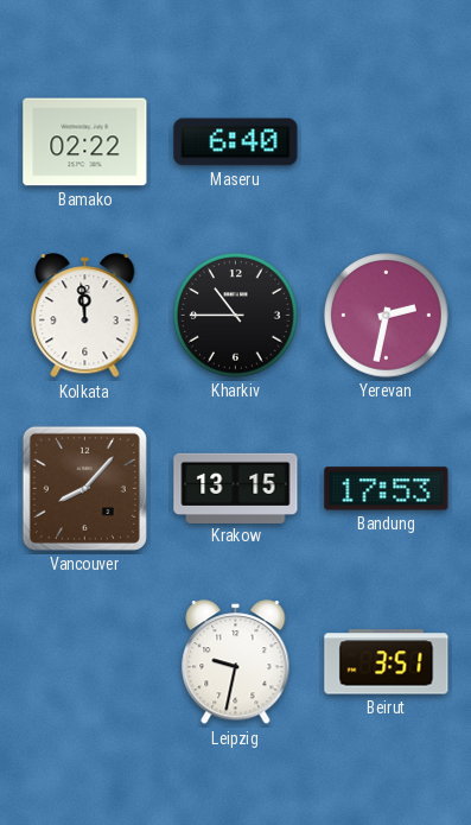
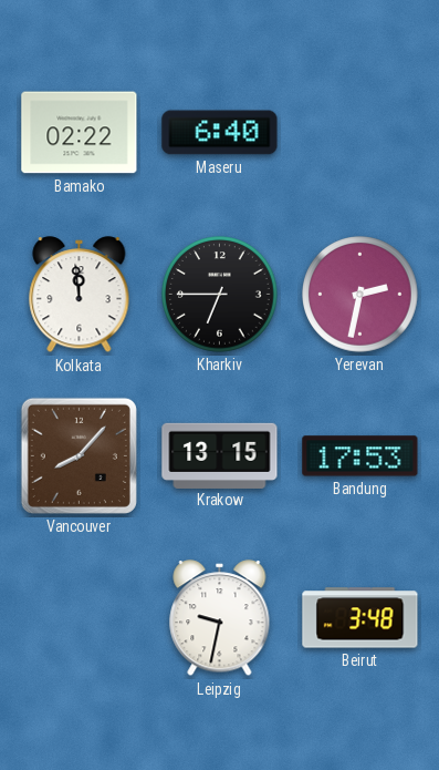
Kharkiv: 10:45 -> 6:45 (220, 295)
Beirut: 3:51 -> 3:48 (360, 618)
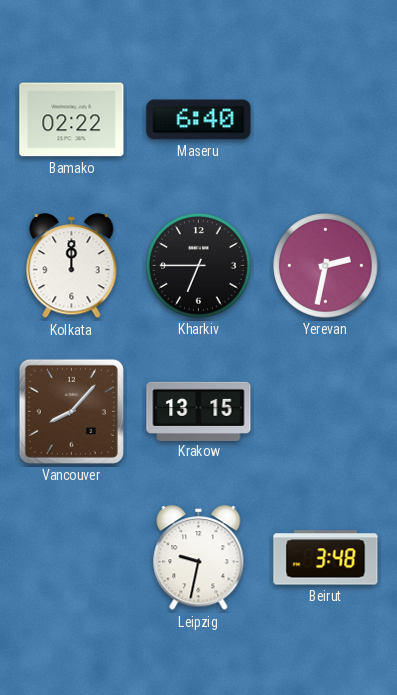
Kolkata: 11:59 -> 12:00 (72, 266)
Bandung: 17:53 -> none (360, 456)
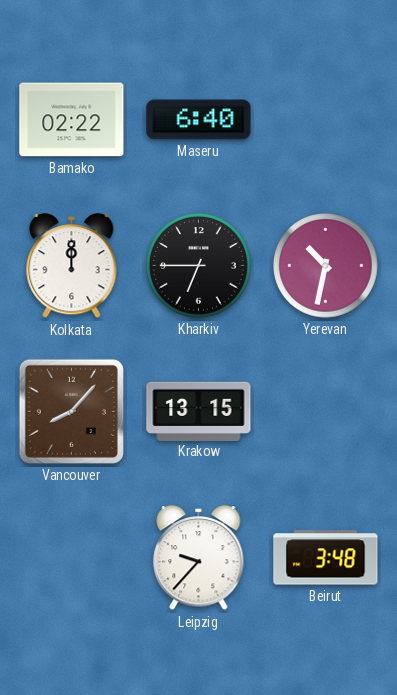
Yerevan: 2:32 -> 10:32 (326, 266)
Leipzig: 9:32 -> 9:37 (199, 558)
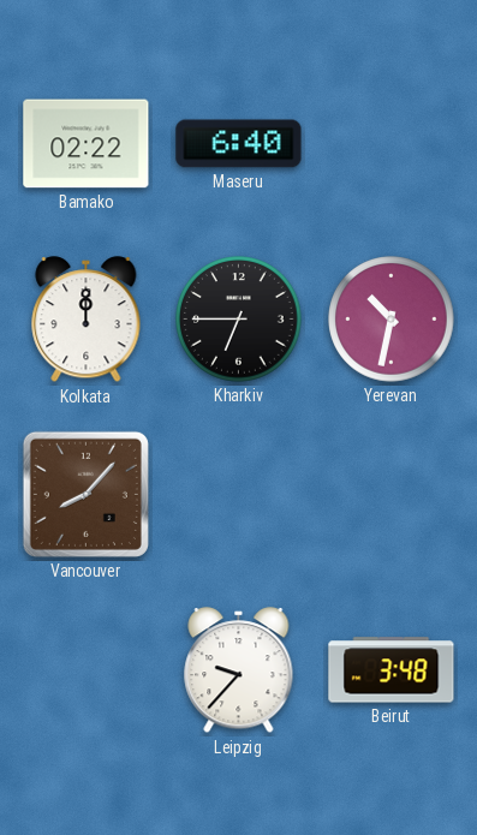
Krakow: 13:15 -> none (199, 411)
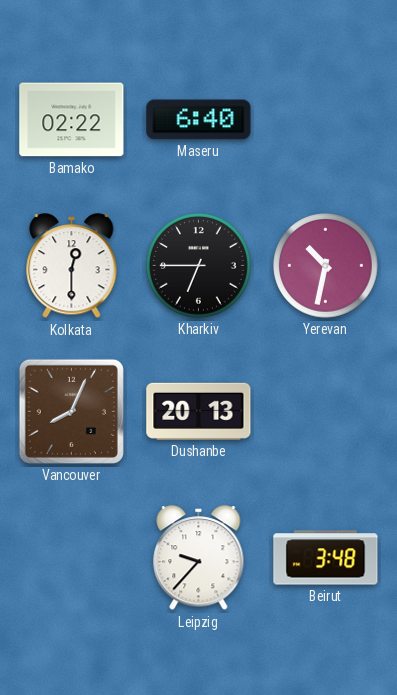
Kolkata: 12:00 -> 12:30 (72, 266)
Vancouver: 8:07 -> 8:04 (71, 411)
Dushanbe: none -> 20:13 (199, 411)
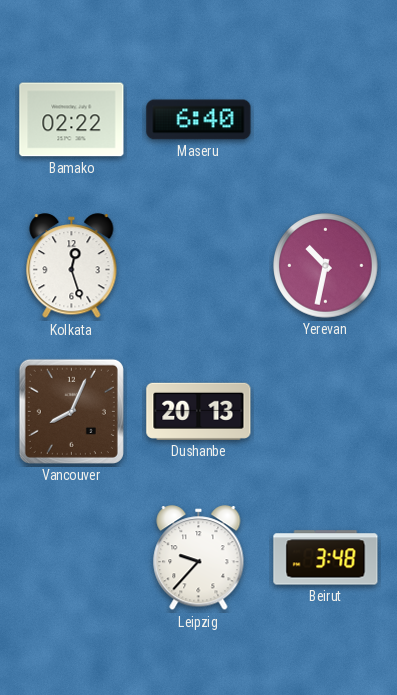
Kolkata: 12:30 -> 12:27 (72, 266)
Kharkiv: 6:45 -> none (199, 266)
